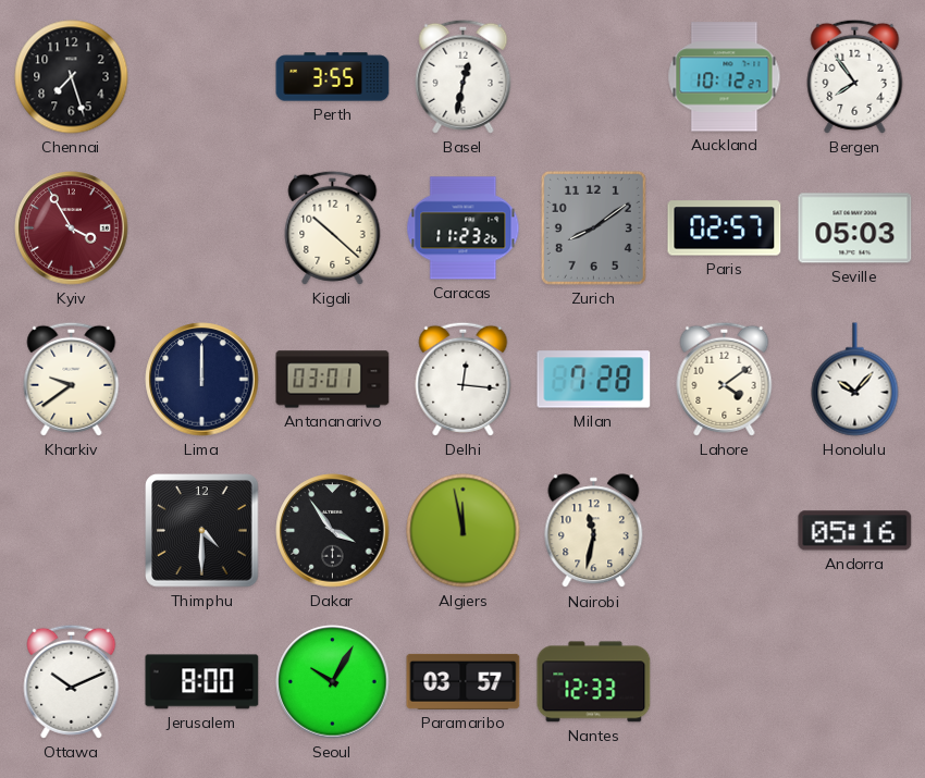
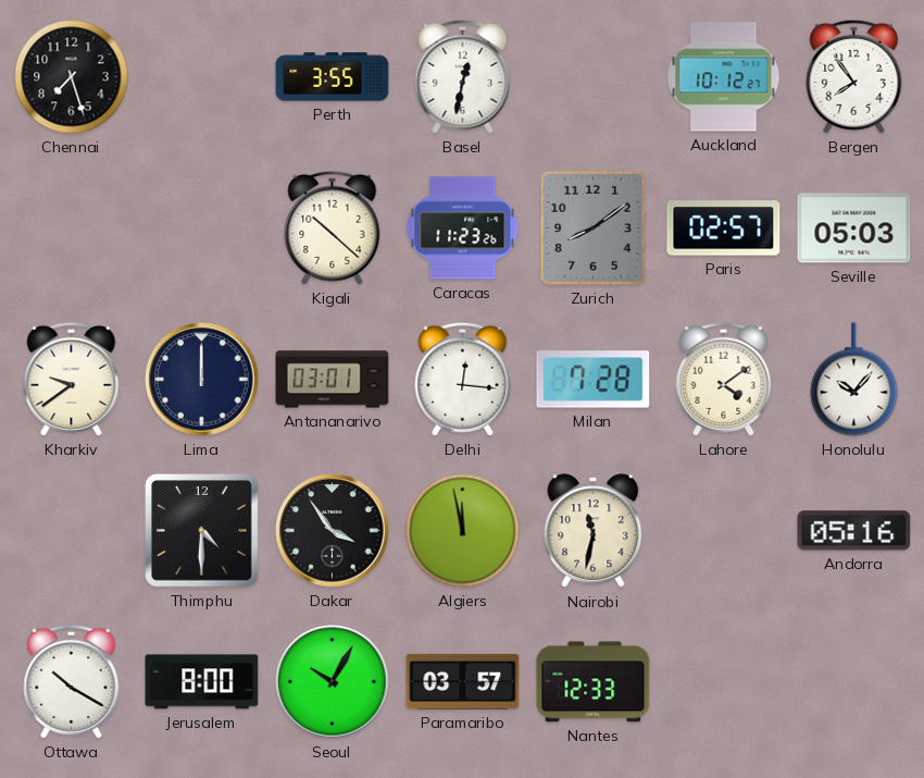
Kyiv: 3:55 -> none (72, 229)
Ottawa: 10:11 -> 10:20 (72, 681)
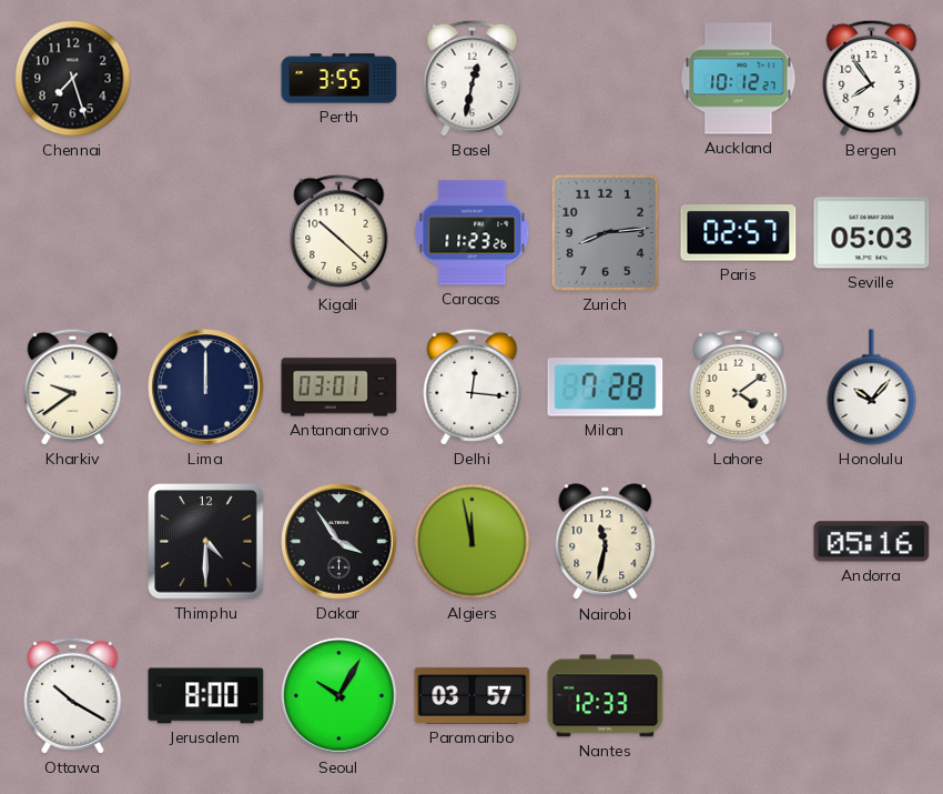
Zurich: 8:09 -> 8:14 (605, 232)
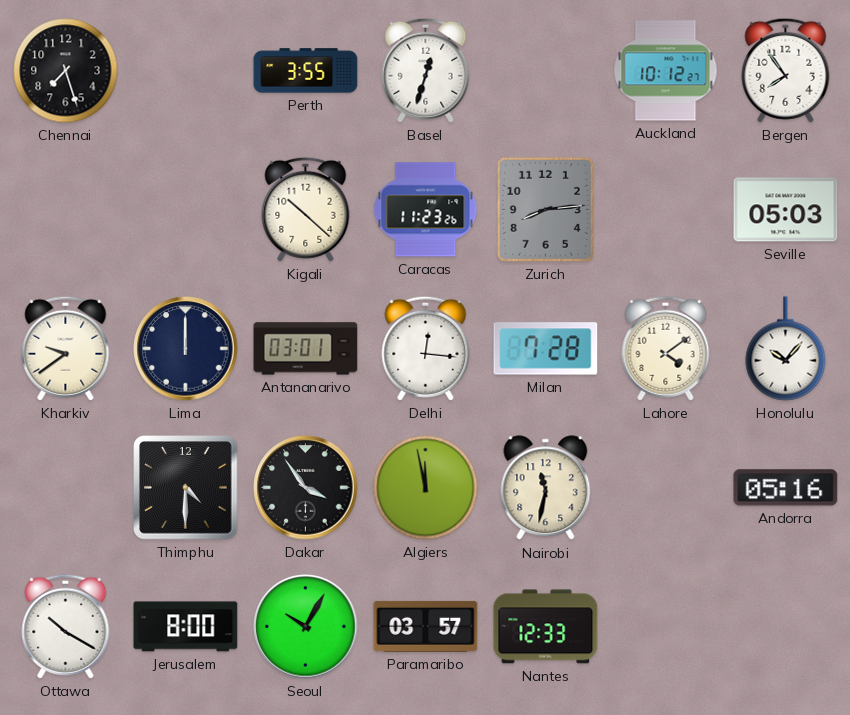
Basel: 12:32 -> 12:33 (426, 70)
Paris: 02:57 -> none (739, 233)
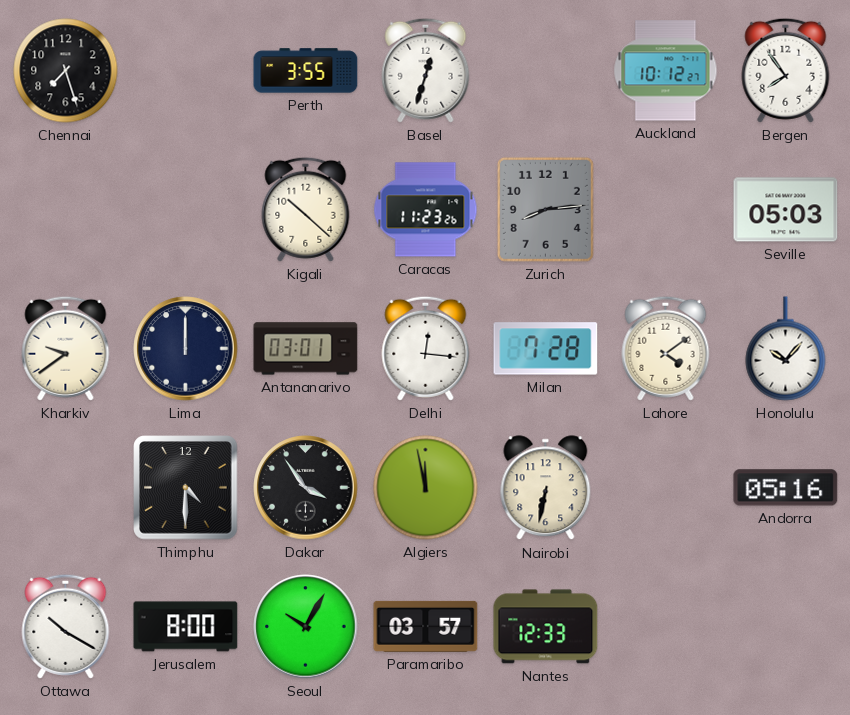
Nairobi: 11:32 -> 6:32 (546, 488)
